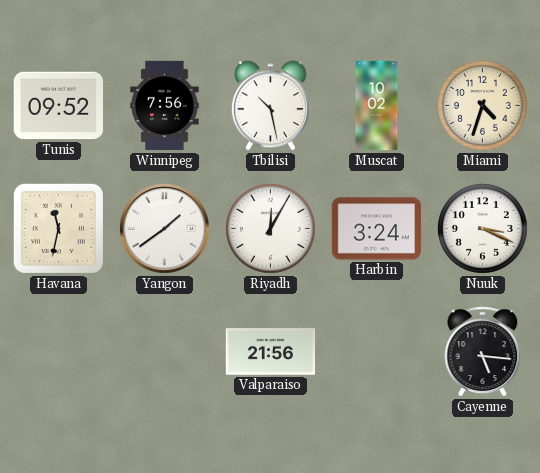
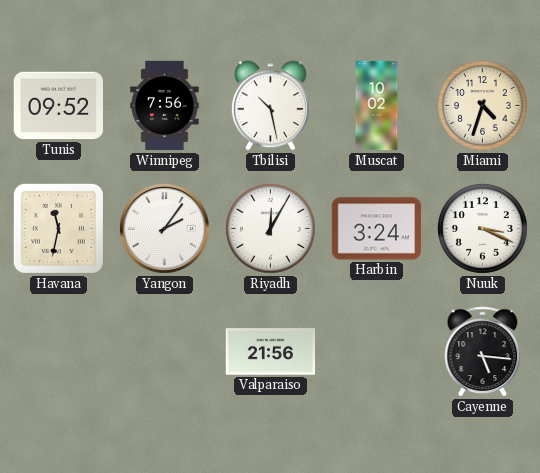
Yangon: 1:39 -> 2:06 (165, 229)
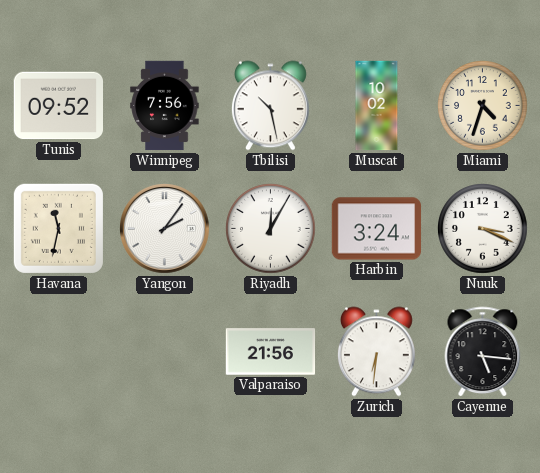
Zurich: none -> 6:31 (376, 352)
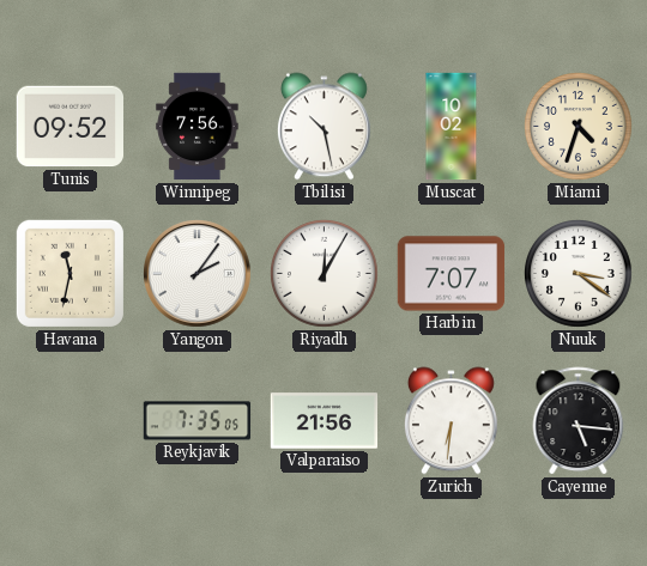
Harbin: 3:24 -> 7:07 (452, 274)
Nuuk: 3:19 -> 3:21 (579, 274)
Reykjavik: none -> 7:35 (198, 421)
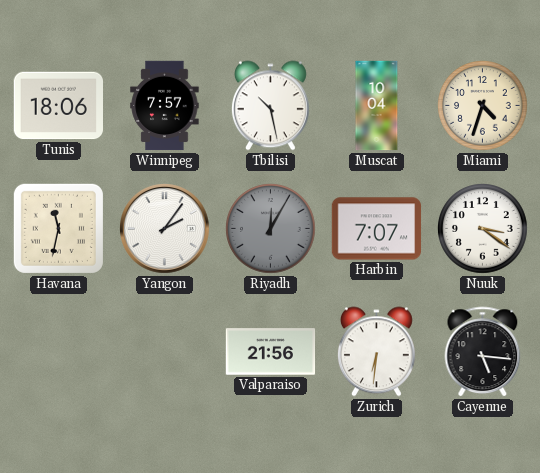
Tunis: 09:52 -> 18:06 (58, 106)
Winnipeg: 7:56 -> 7:57 (165, 106)
Muscat: 10:02 -> 10:04 (377, 106)
Riyadh dial: white -> grey (271, 229)
Reykjavik: 7:35 -> none (198, 421)
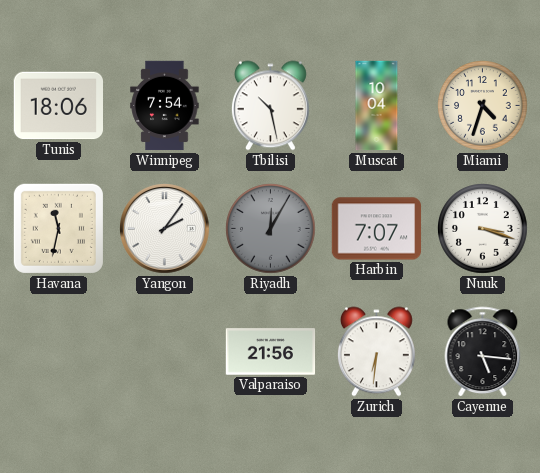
Winnipeg: 7:57 -> 7:54 (165, 106)
Nuuk: 3:21 -> 3:18 (483, 229)
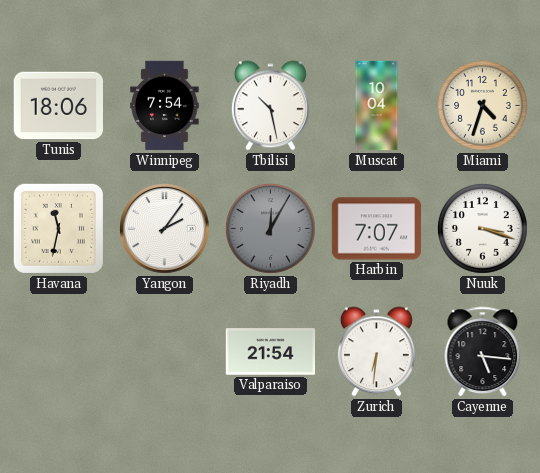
Valparaiso: 21:56 -> 21:54 (271, 352)
